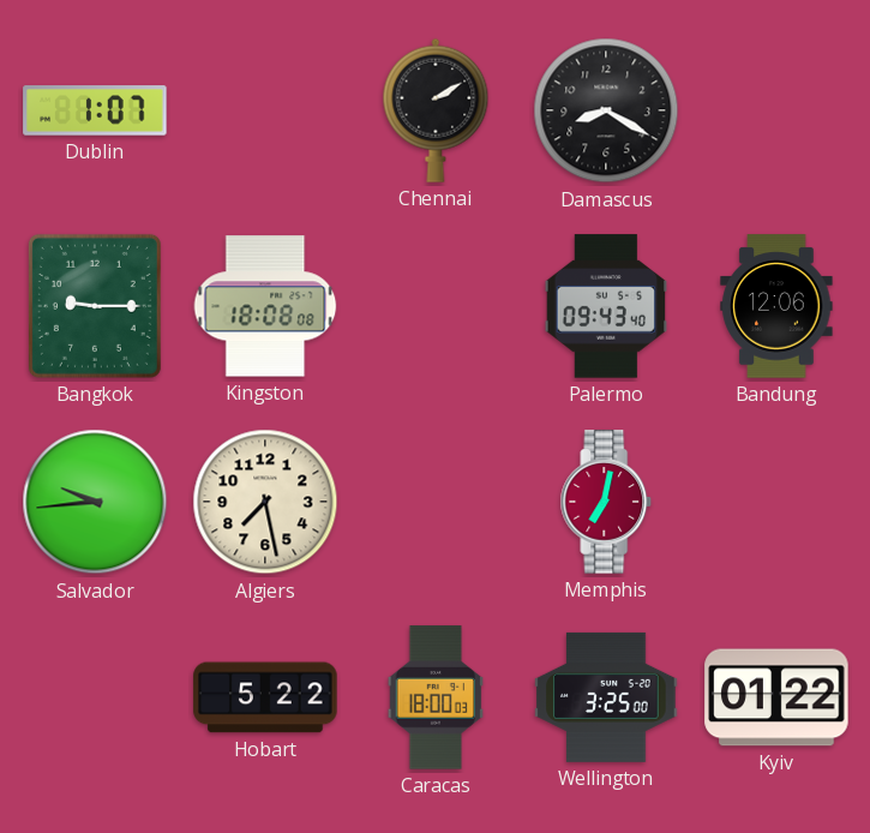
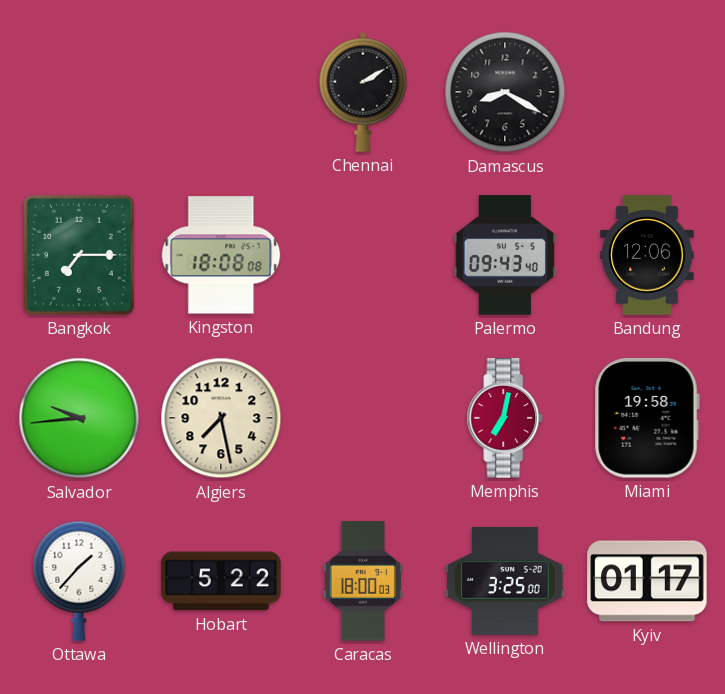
Dublin: 1:07 -> none (95, 110)
Bangkok: 9:15 -> 7:15 (79, 255)
Miami: none -> 19:58 (647, 418)
Ottawa: none -> 1:37 (79, 581)
Kyiv: 01:22 -> 01:17 (647, 581)
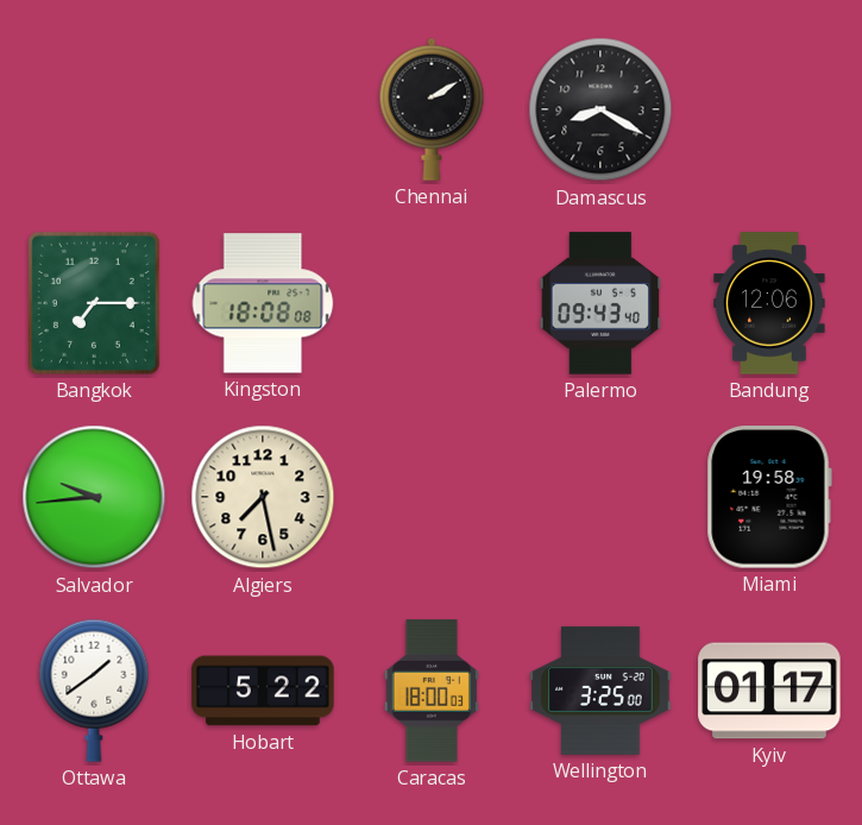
Memphis: 7:02 -> none (505, 418)
Ottawa: 1:37 -> 1:39 (94, 691)
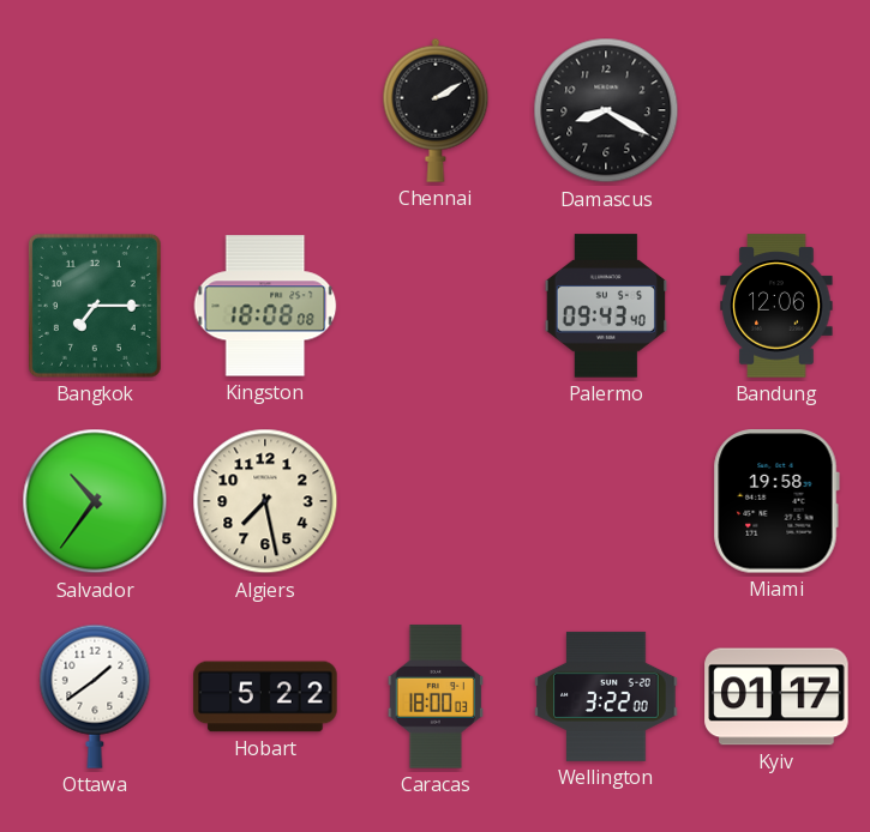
Salvador: 9:44 -> 10:36 (95, 501)
Wellington: 3:25 -> 3:22 (606, 697)
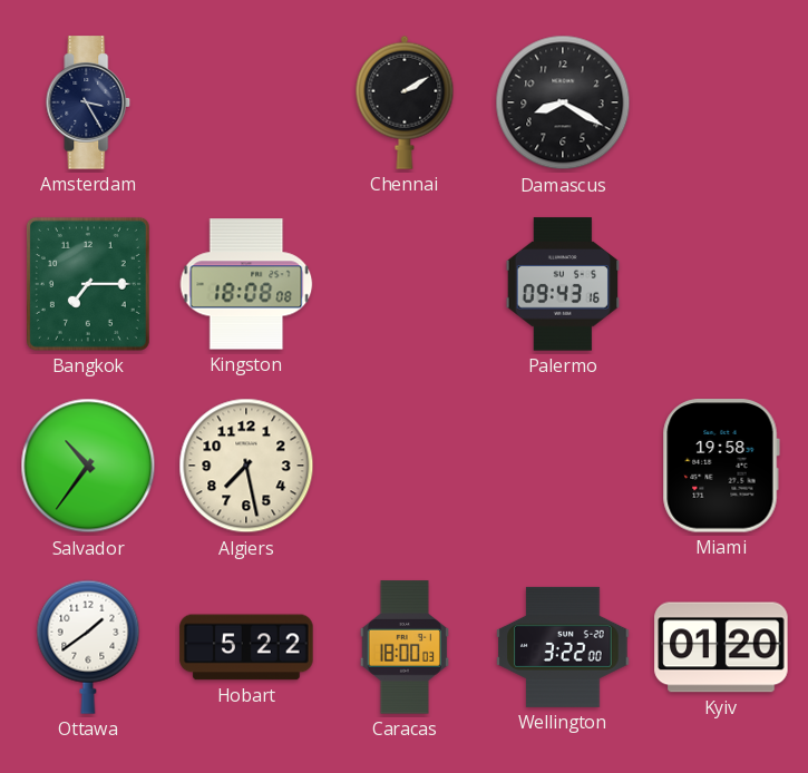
Amsterdam: none -> 3:25 (88, 102)
Palermo: 09:43:40 -> 09:43:16 (563, 284)
Bandung: 12:06 -> none (776, 306)
Kyiv: 01:17 -> 01:20 (721, 647)
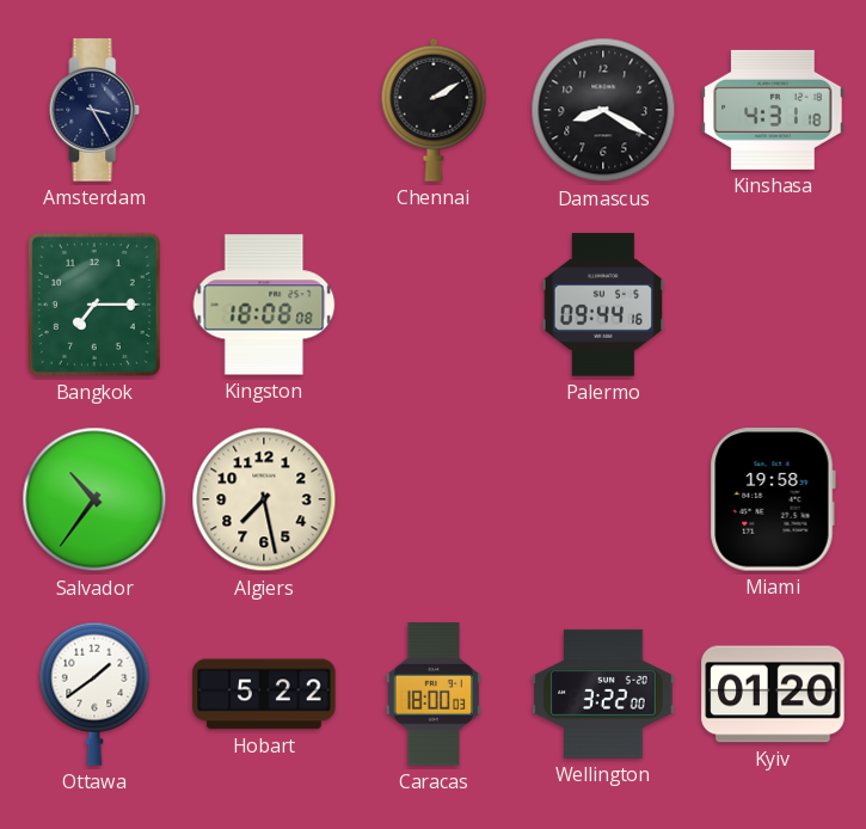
Kinshasa: none -> 4:31 (773, 110)
Palermo: 09:43 -> 09:44 (603, 305)
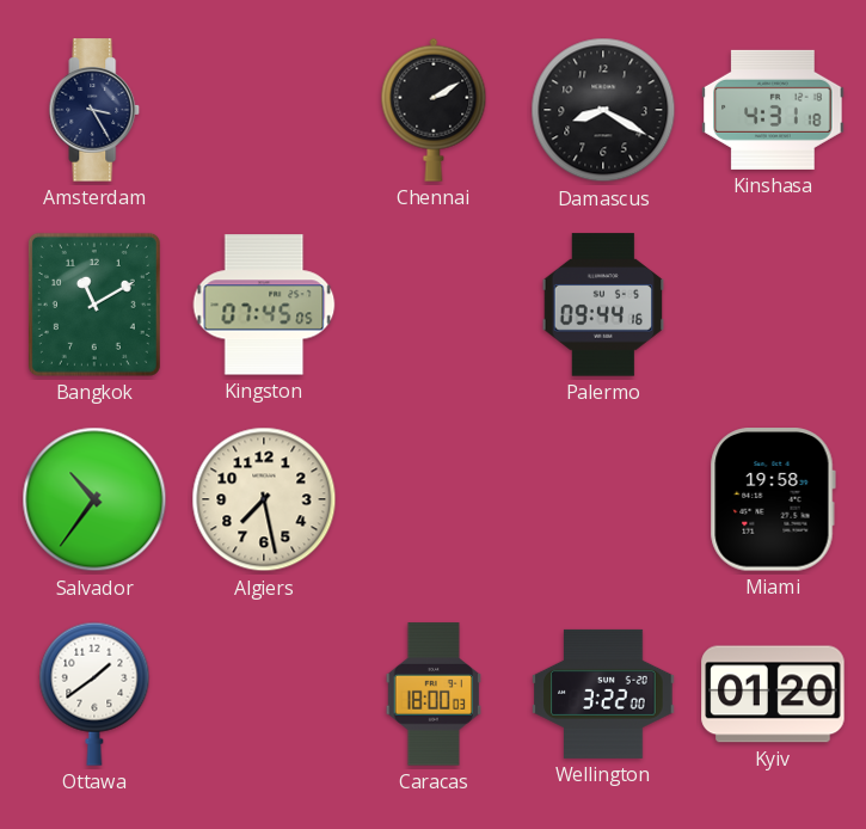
Bangkok: 7:15 -> 11:10 (94, 305)
Kingston: 18:08 -> 07:45 (264, 305)
Hobart: 5:22 -> none (264, 694)
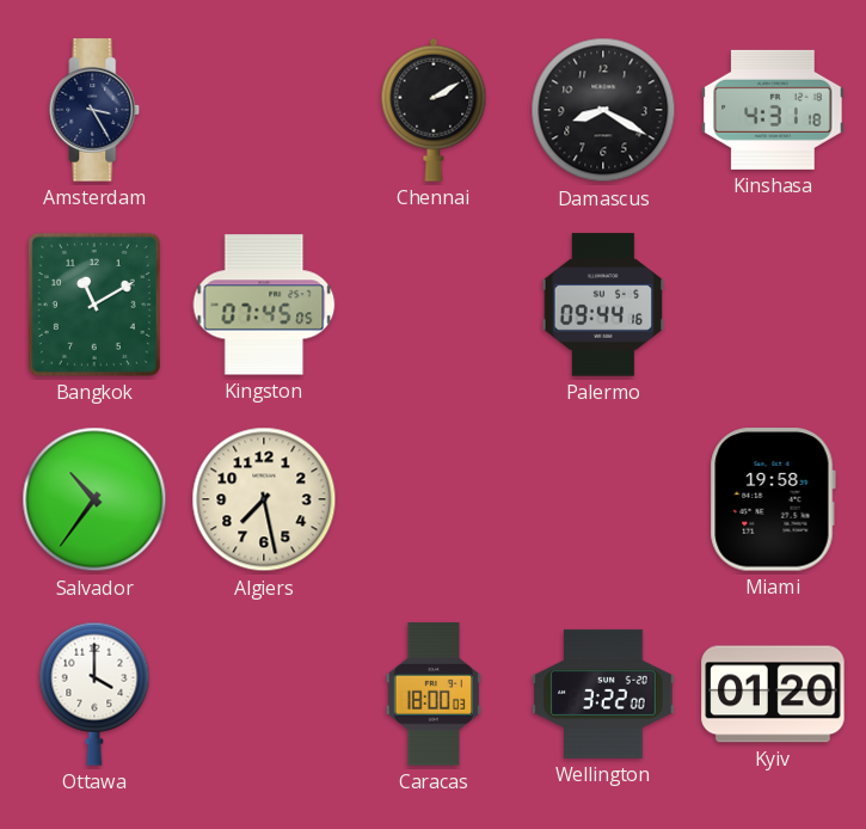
Ottawa: 1:39 -> 4:00 (94, 694)
